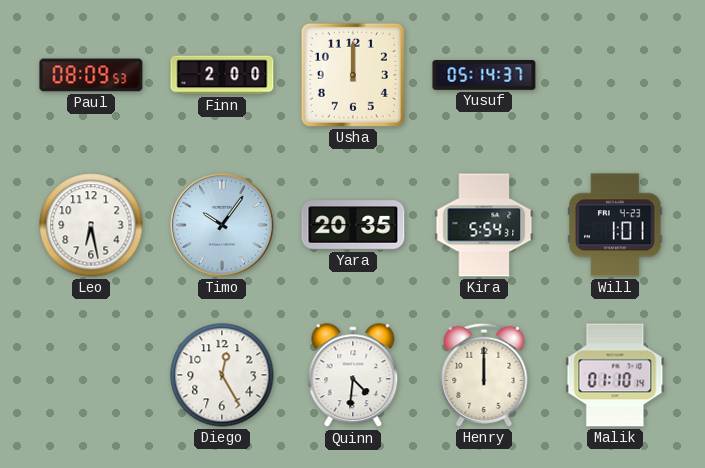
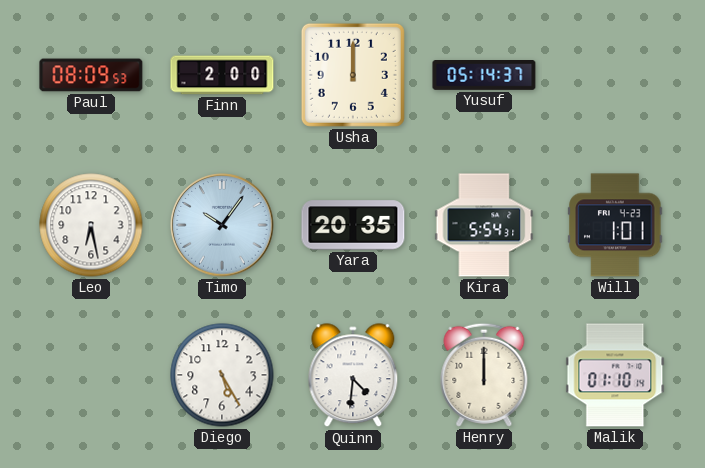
Diego: 12:25 -> 5:25 (222, 375)
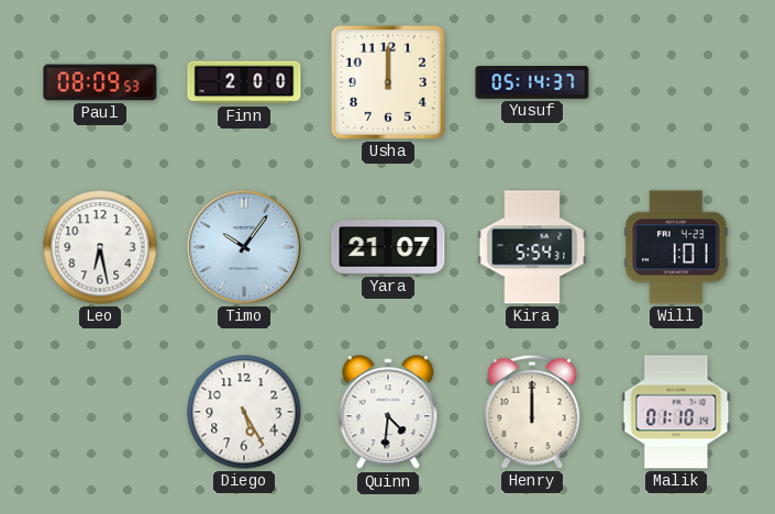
Yara: 20:35 -> 21:07 (388, 247)
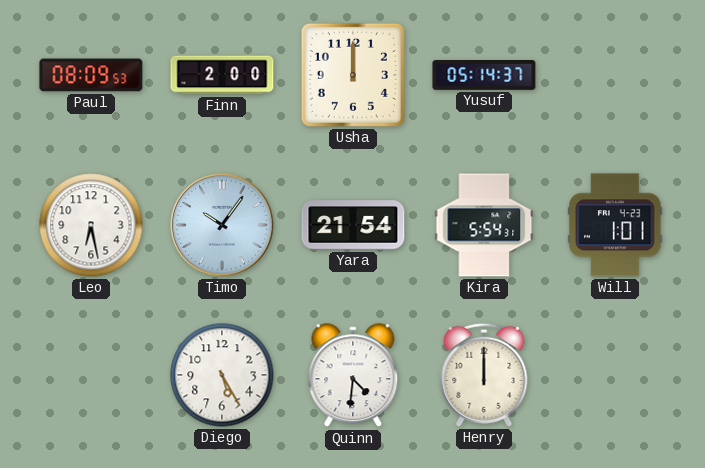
Yara: 21:07 -> 21:54 (353, 225)
Malik: 01:10 -> none (676, 412)
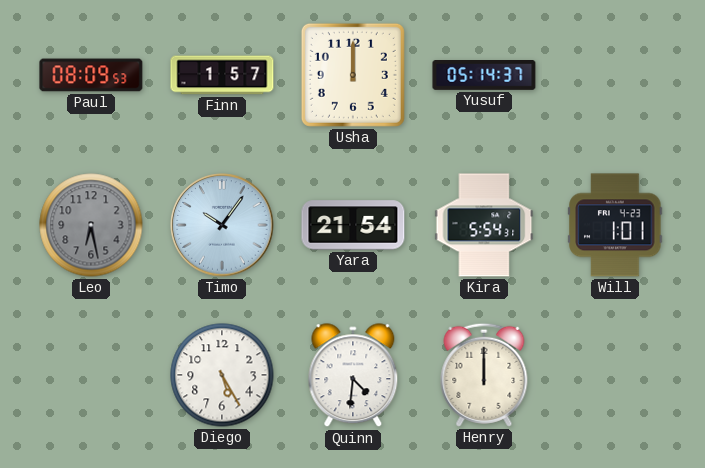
Finn: 2:00 -> 1:57 (222, 75)
Leo dial: white -> grey (91, 225)
